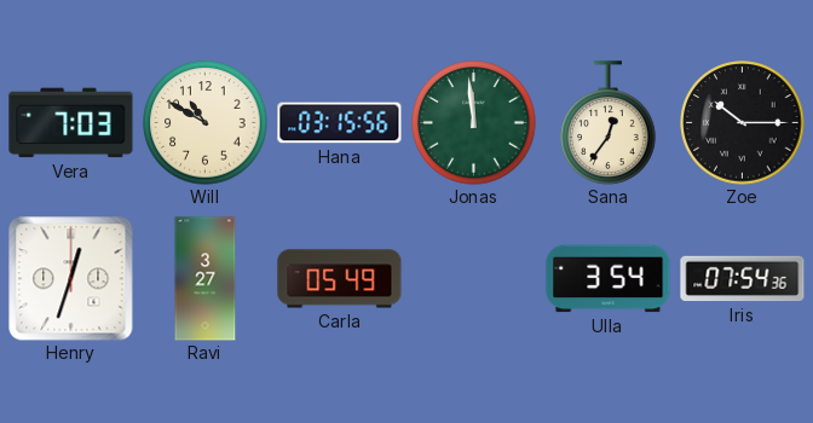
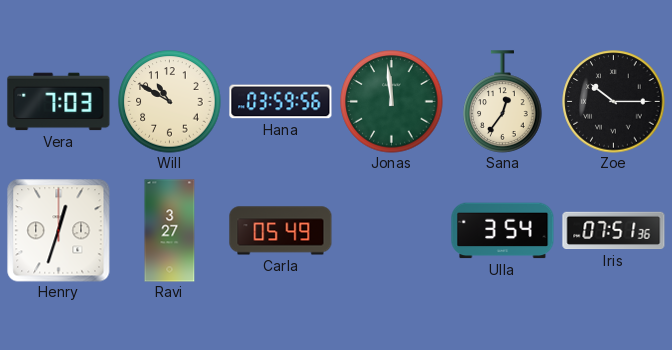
Hana: 03:15 -> 03:59 (281, 102)
Iris: 07:54 -> 07:51 (614, 231)
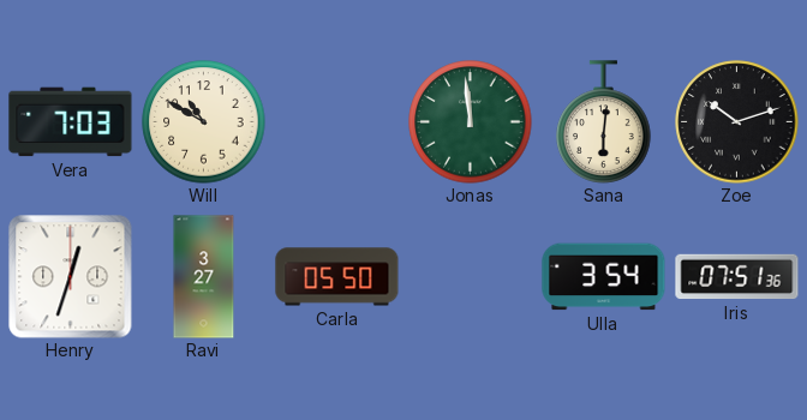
Hana: 03:59 -> none (281, 102)
Sana: 12:36 -> 6:01 (604, 122)
Zoe: 10:15 -> 10:12 (737, 122)
Carla: 05:49 -> 05:50 (337, 277)
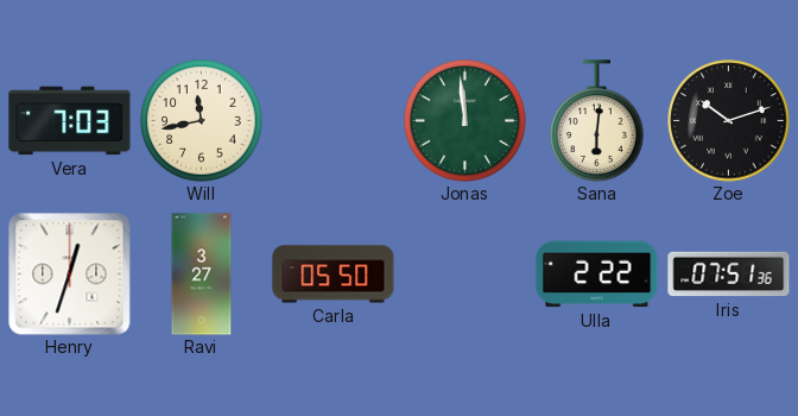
Will: 10:50 -> 11:43 (202, 121)
Ulla: 3:54 -> 2:22 (597, 275)
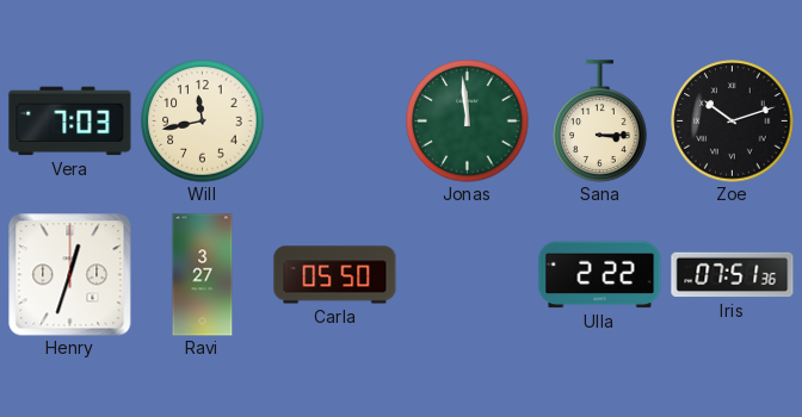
Sana: 6:01 -> 3:15 (600, 122)
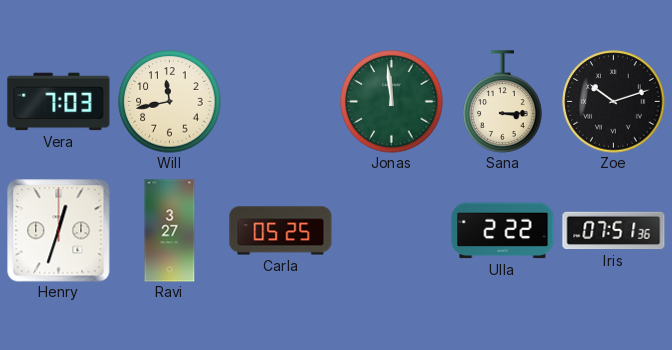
Carla: 05:50 -> 05:25 (281, 231)
